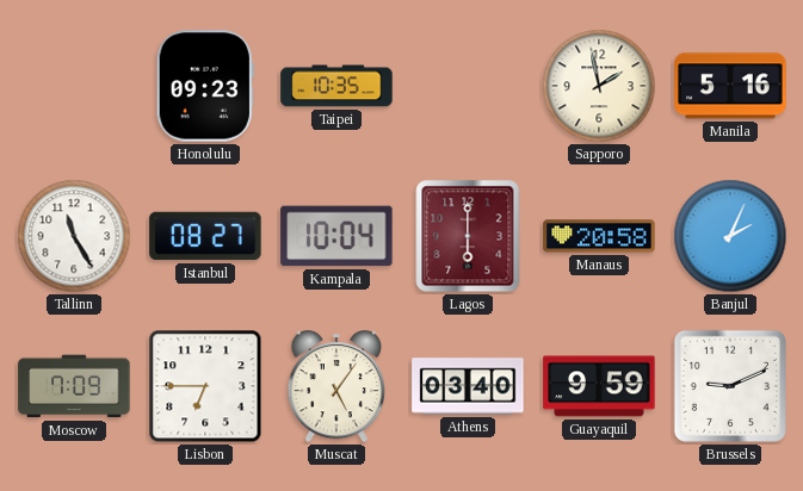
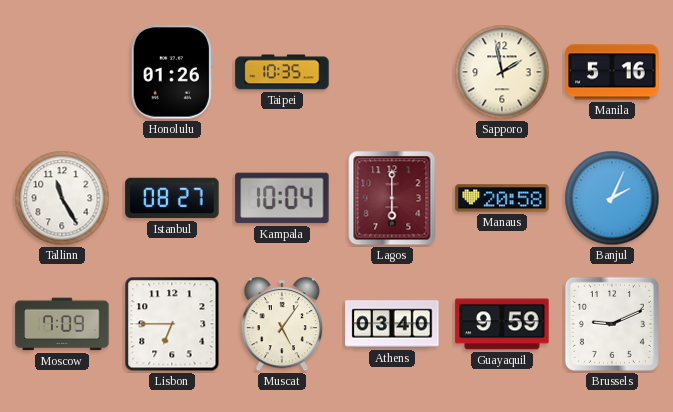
Honolulu: 09:23 -> 01:26 (172, 72)
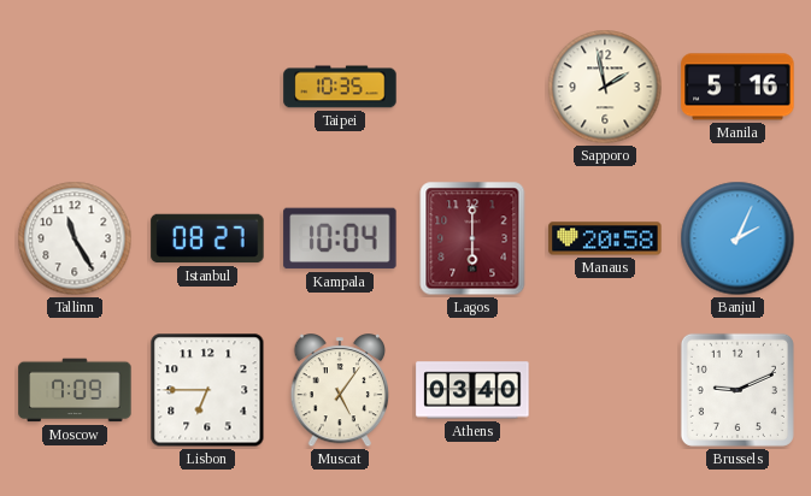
Honolulu: 01:26 -> none (172, 72)
Guayaquil: 9:59 -> none (502, 324)
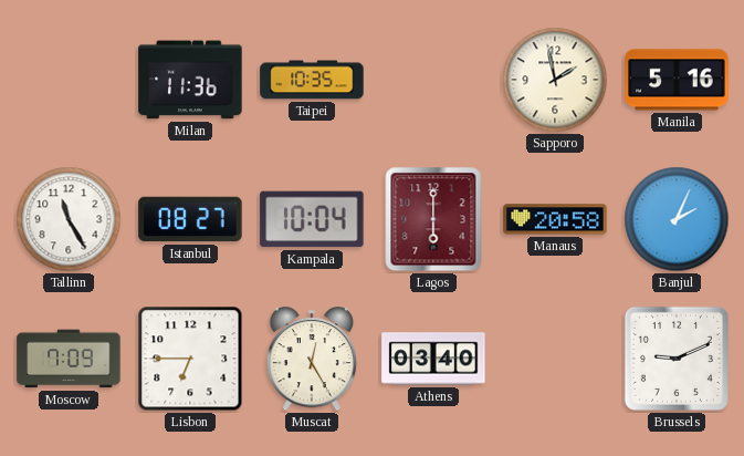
Milan: none -> 11:36 (190, 80)
Muscat: 5:06 -> 12:25 (312, 360)
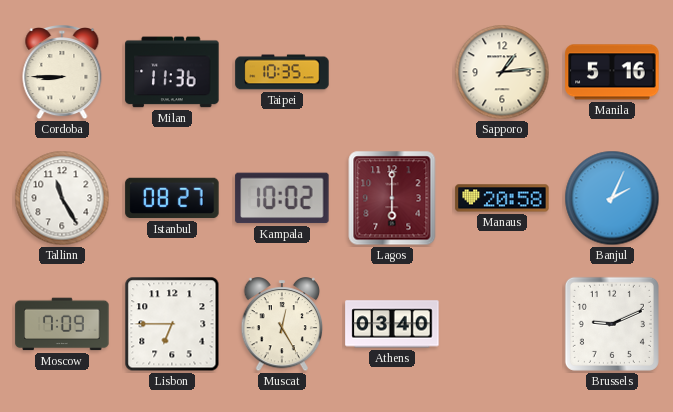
Cordoba: none -> 8:45 (62, 73)
Sapporo: 1:58 -> 1:14 (502, 72)
Kampala: 10:04 -> 10:02 (282, 198)
